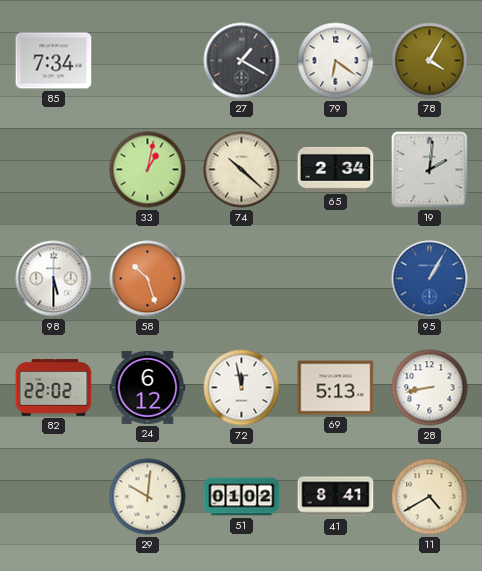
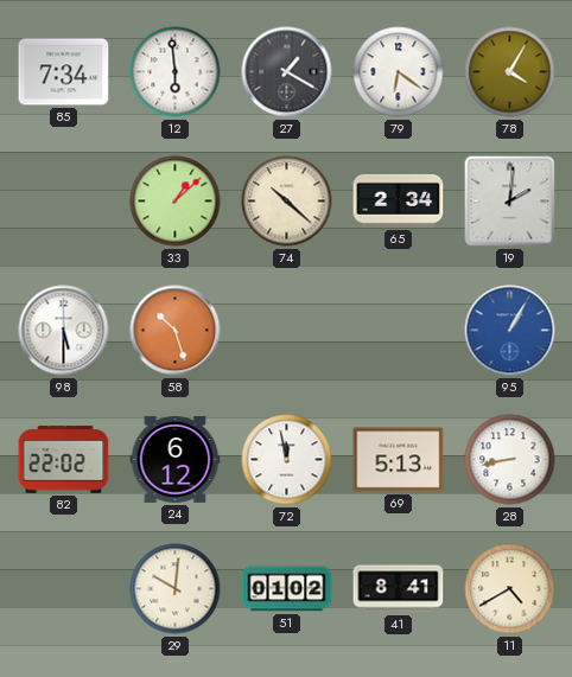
12: none -> 5:59 (176, 72)
33: 1:02 -> 1:08 (176, 202)
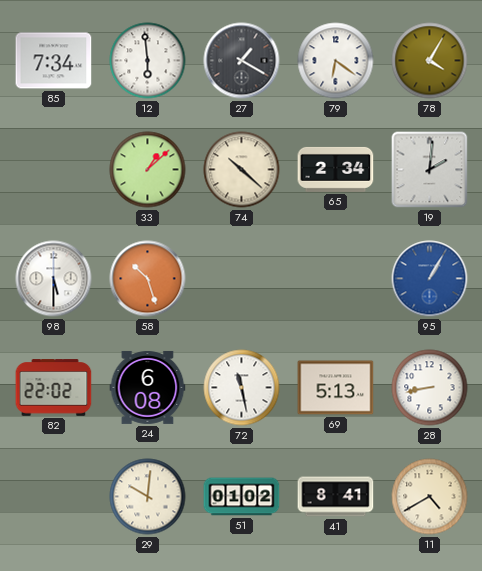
24: 6:12 -> 6:08 (148, 387)
72: 11:58 -> 11:28 (242, 388)
